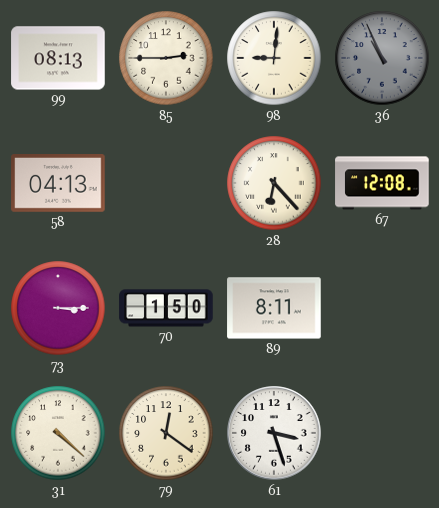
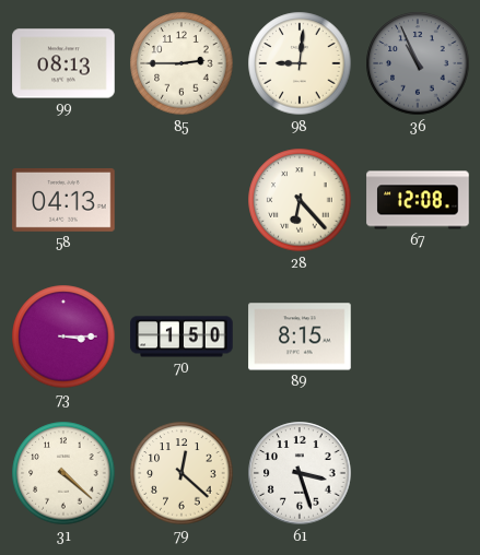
89: 8:11 -> 8:15 (300, 336)
79: 12:21 -> 12:22 (182, 473)
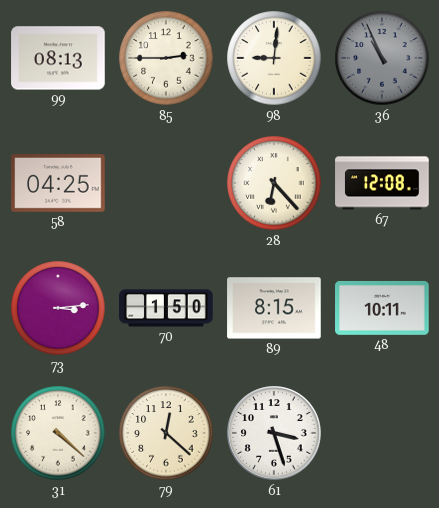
58: 04:13 -> 04:25 (58, 184)
73: 3:15 -> 3:14 (58, 308)
48: none -> 10:11 (382, 308)
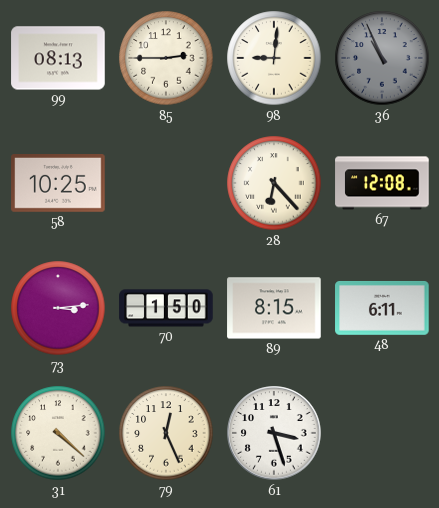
58: 04:25 -> 10:25 (58, 184)
48: 10:11 -> 6:11 (382, 308)
79: 12:22 -> 12:26 (166, 433)
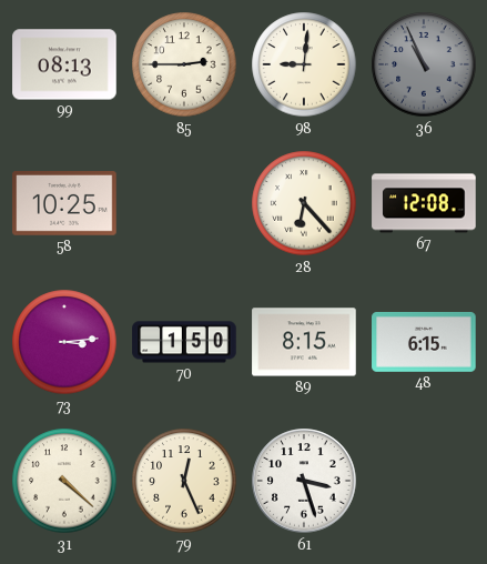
48: 6:11 -> 6:15 (424, 342)
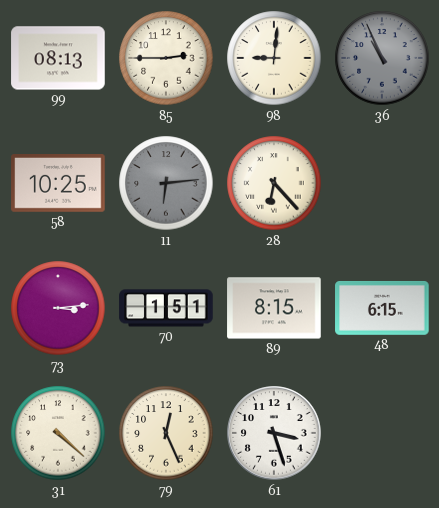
11: none -> 6:14 (166, 183)
67: 12:08 -> none (424, 203)
70: 1:50 -> 1:51 (166, 308)
